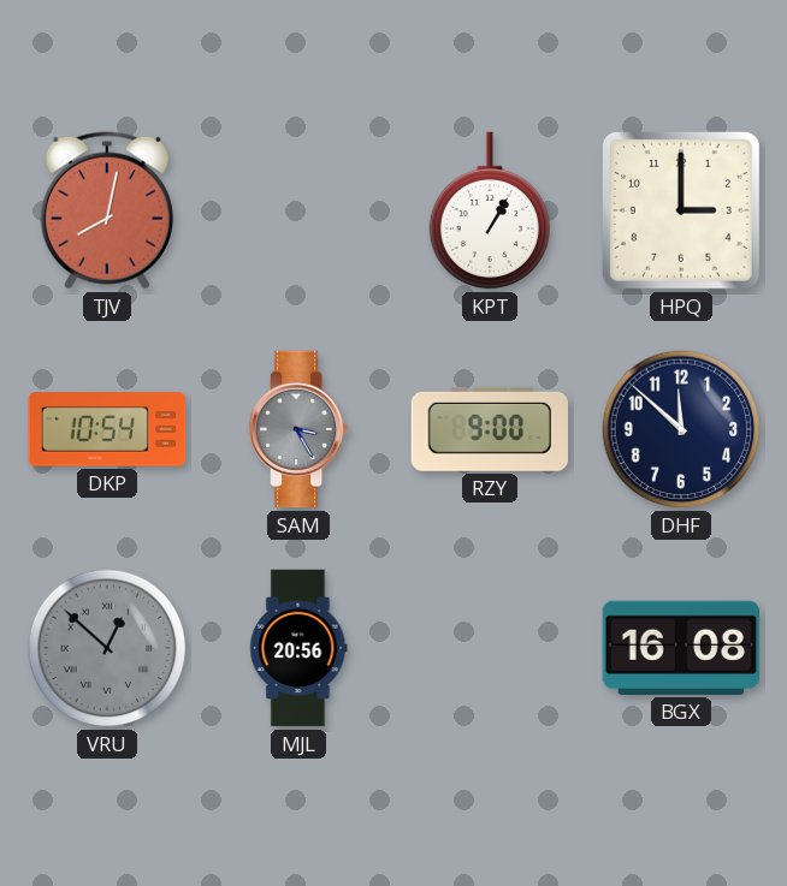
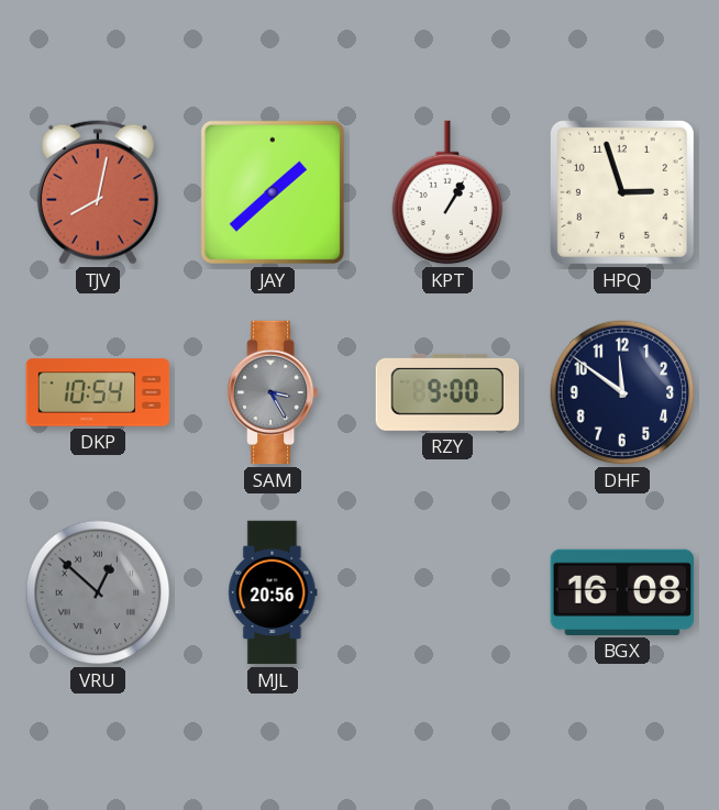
JAY: none -> 1:38 (273, 192)
HPQ: 3:00 -> 2:57 (622, 192)
DHF: 11:52 -> 11:51 (622, 392)
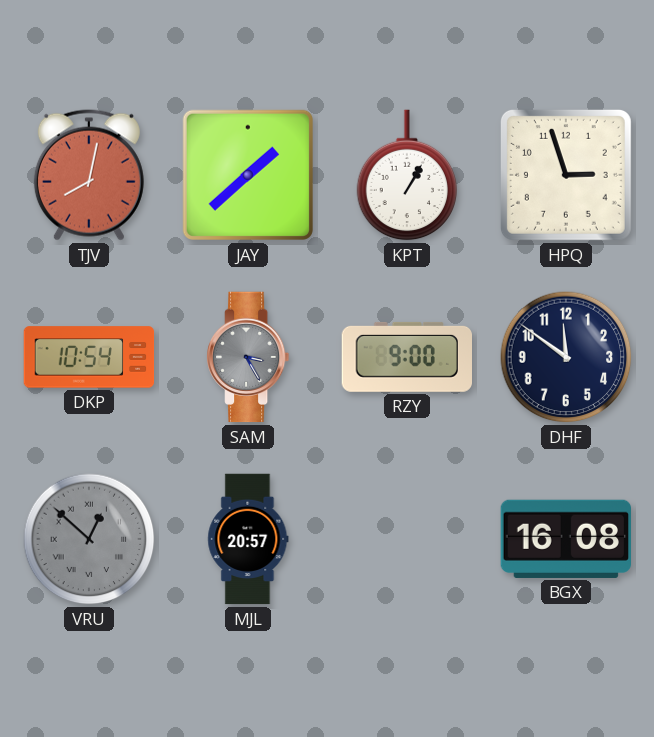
MJL: 20:56 -> 20:57 (248, 539)
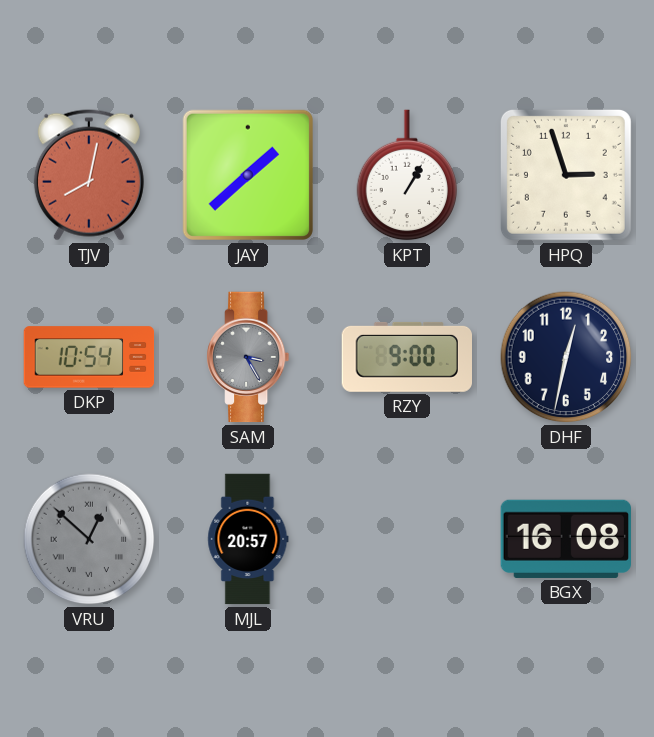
DHF: 11:51 -> 12:32 (566, 357)
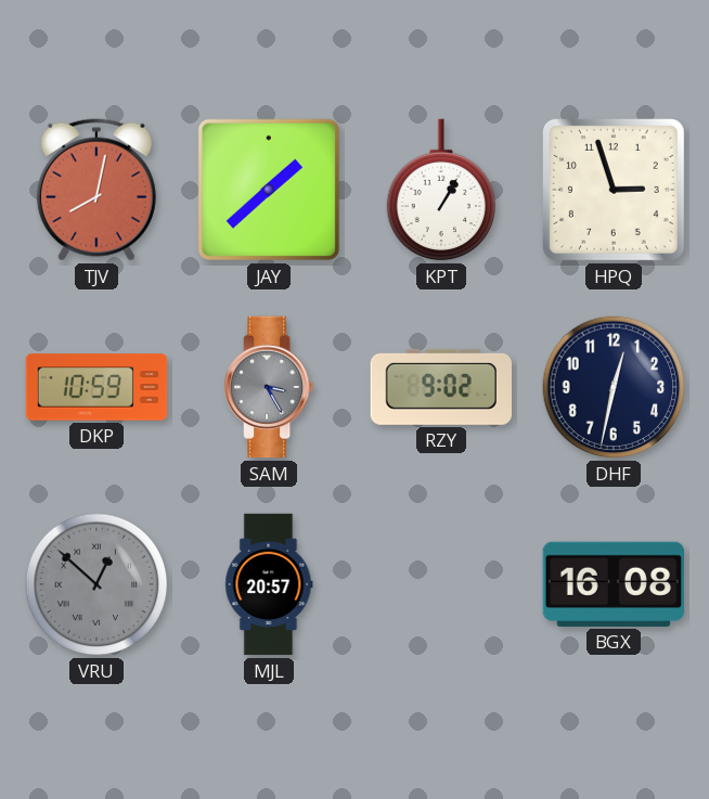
DKP: 10:54 -> 10:59 (96, 387)
RZY: 9:00 -> 9:02 (440, 387)
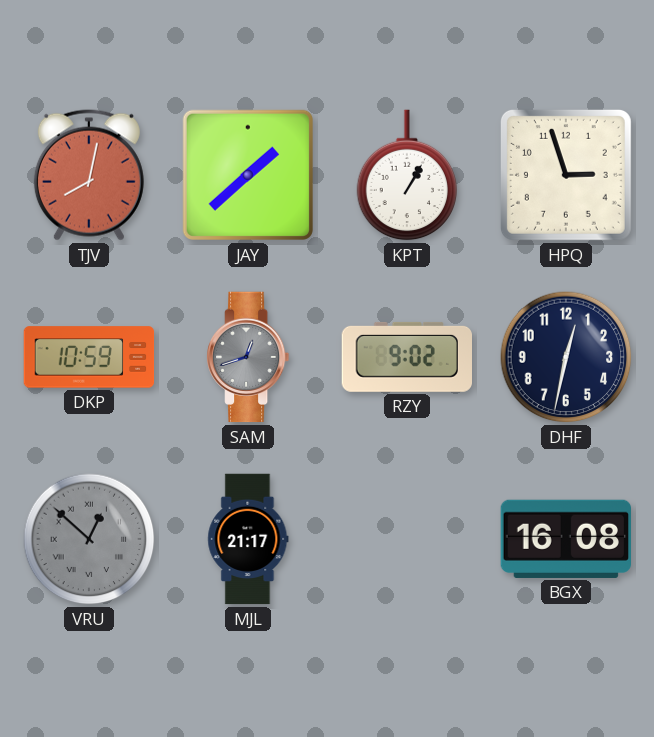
SAM: 3:25 -> 12:42 (249, 357)
MJL: 20:57 -> 21:17 (248, 539)
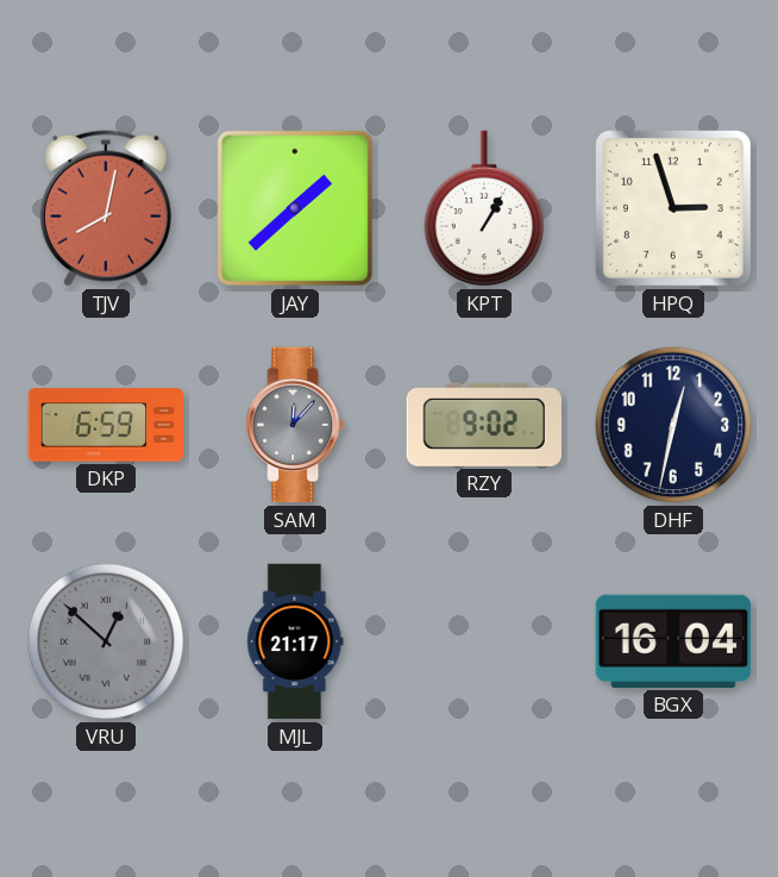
DKP: 10:59 -> 6:59 (106, 425)
SAM: 12:42 -> 12:07 (296, 425)
BGX: 16:08 -> 16:04 (672, 641)
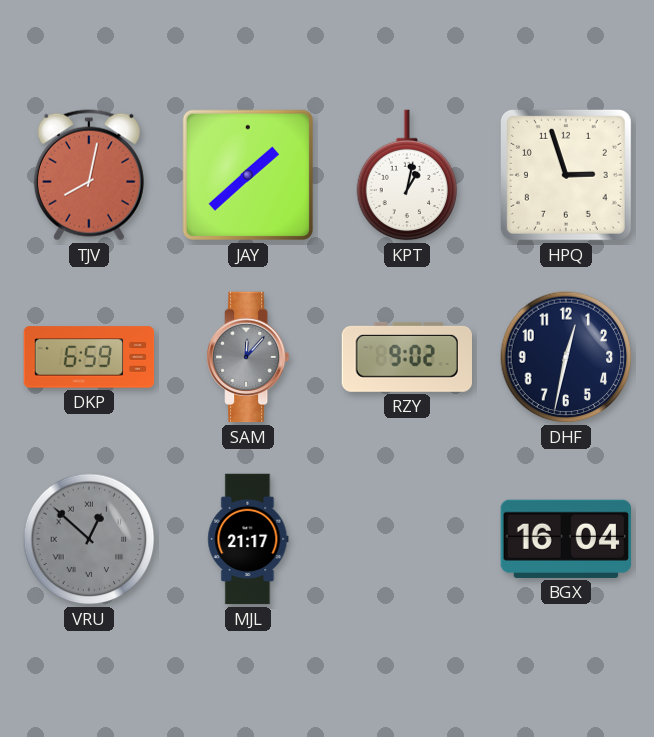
KPT: 1:05 -> 1:02 (407, 175)
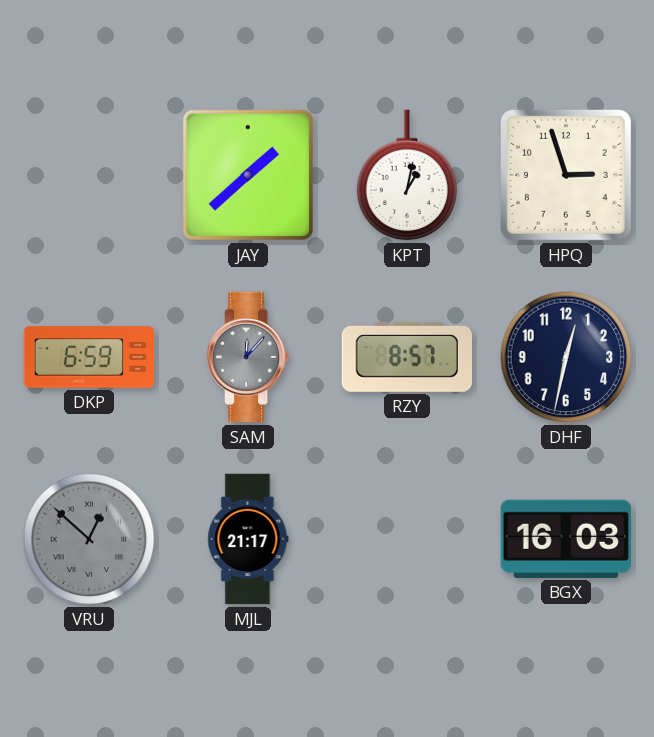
TJV: 8:02 -> none (89, 175)
RZY: 9:02 -> 8:57 (406, 357)
BGX: 16:04 -> 16:03 (565, 539)
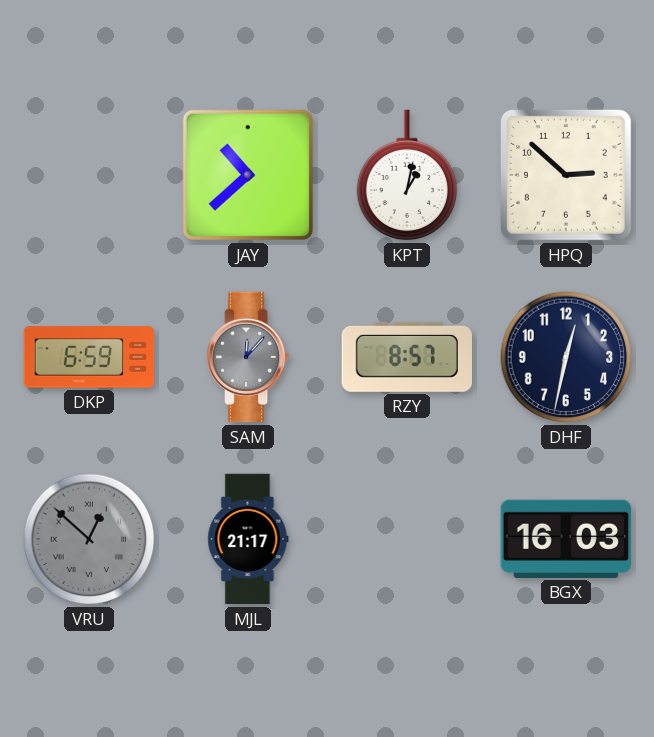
JAY: 1:38 -> 10:38 (248, 175)
HPQ: 2:57 -> 2:52 (566, 175)
